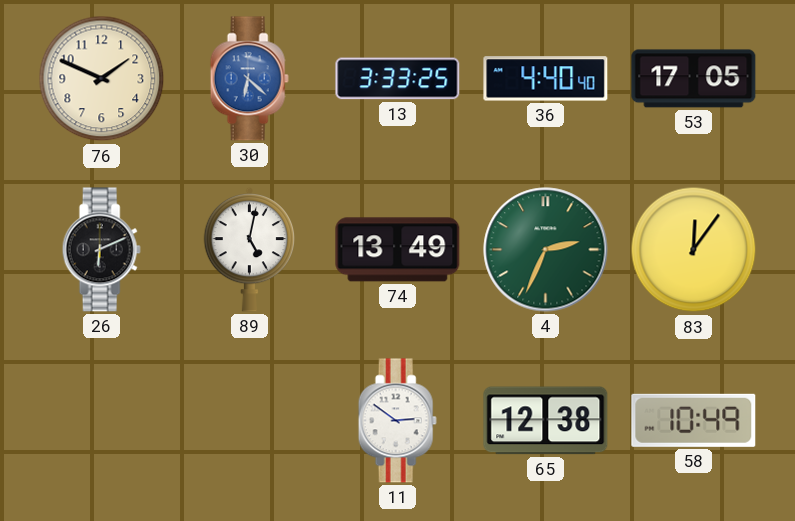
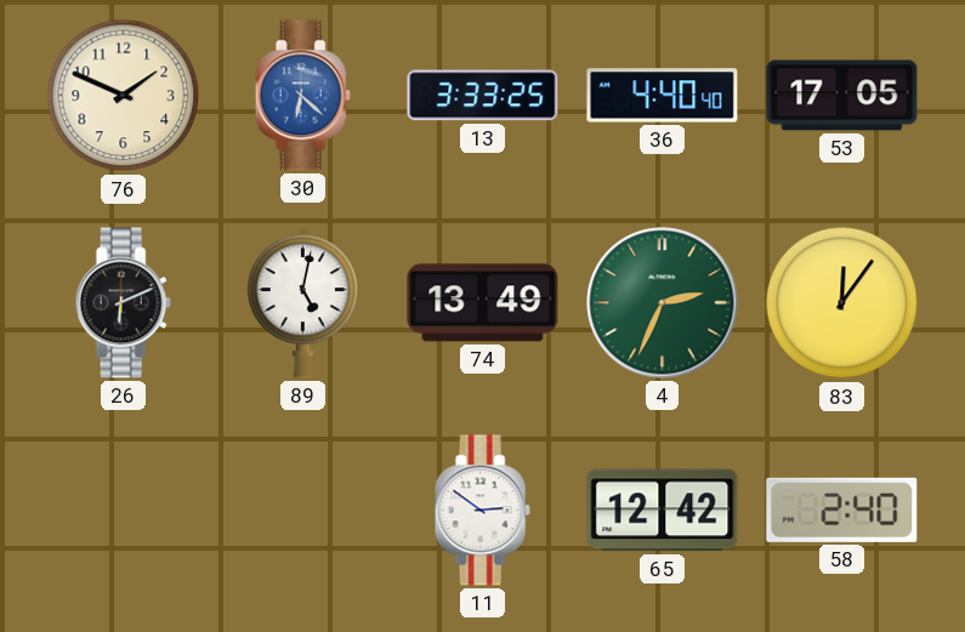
65: 12:38 -> 12:42 (663, 511)
58: 10:49 -> 2:40 (842, 509)
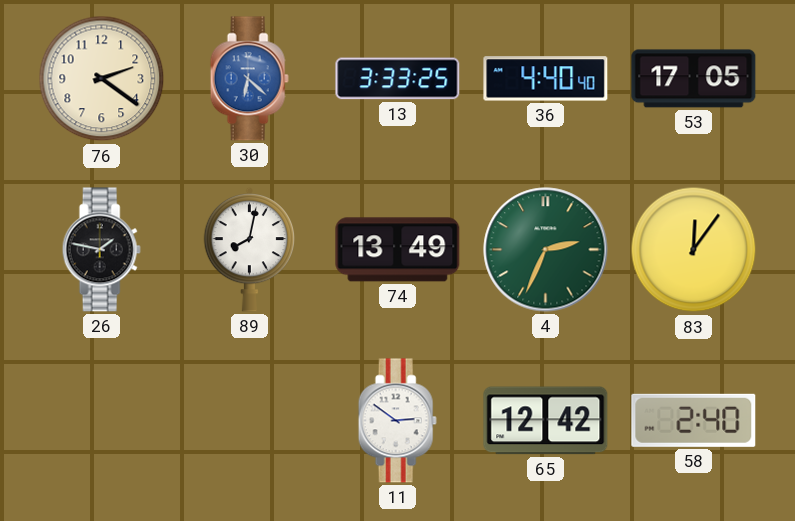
76: 1:49 -> 2:21 (102, 79)
26: 6:11 -> 1:47 (101, 250)
89: 5:02 -> 8:02 (250, 249)
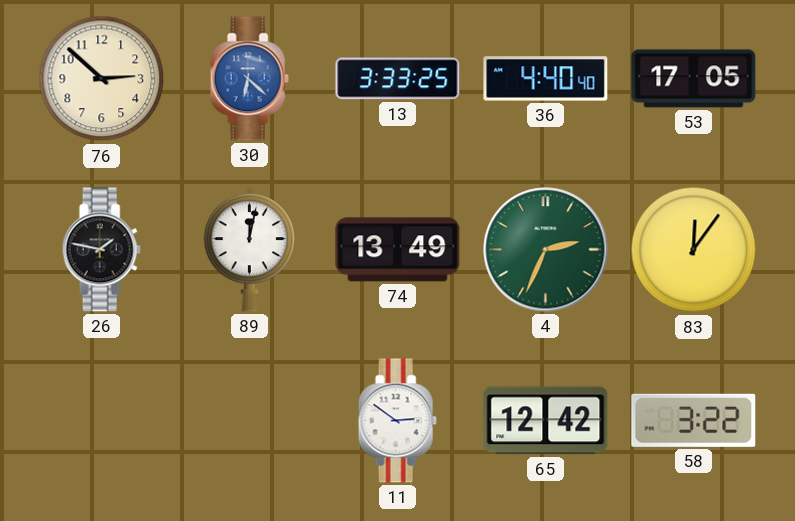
76: 2:21 -> 2:52 (102, 79)
89: 8:02 -> 12:02 (250, 249)
58: 2:40 -> 3:22 (694, 420)
